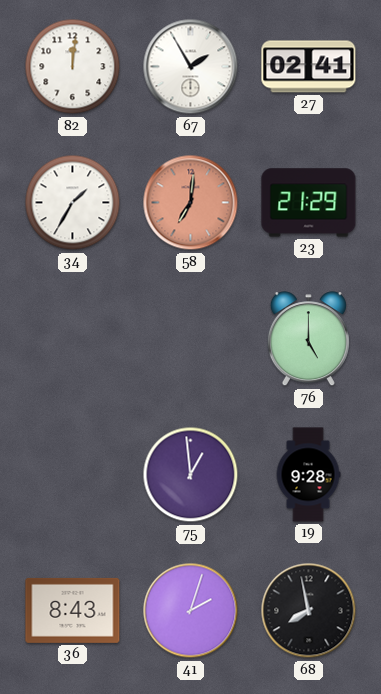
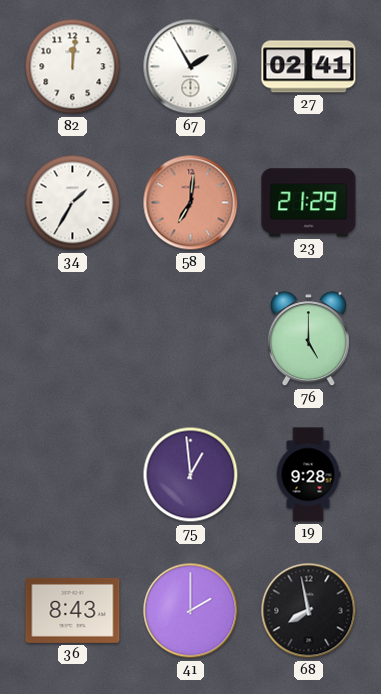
41: 2:03 -> 2:00 (191, 611)
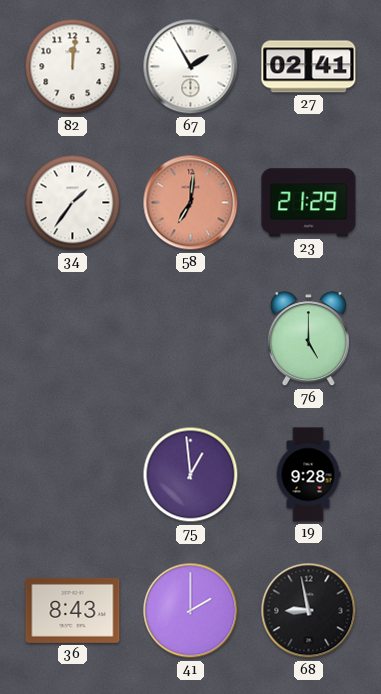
34: 1:35 -> 1:36 (73, 203)
68: 7:58 -> 8:58 (309, 611)
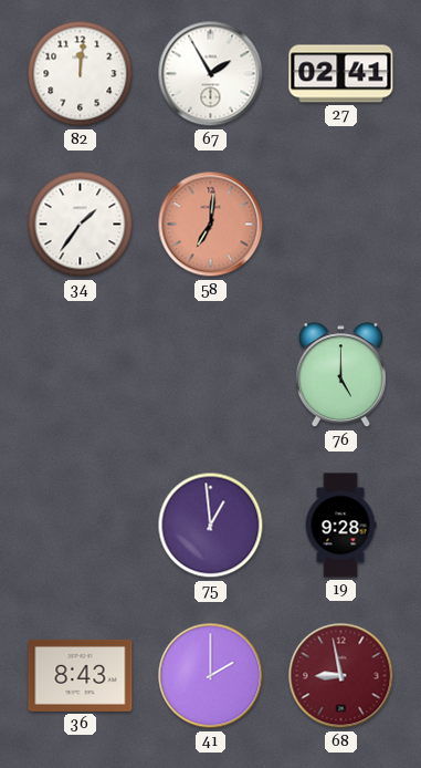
23: 21:29 -> none (309, 203)
68 dial: black -> burgundy (341, 676)
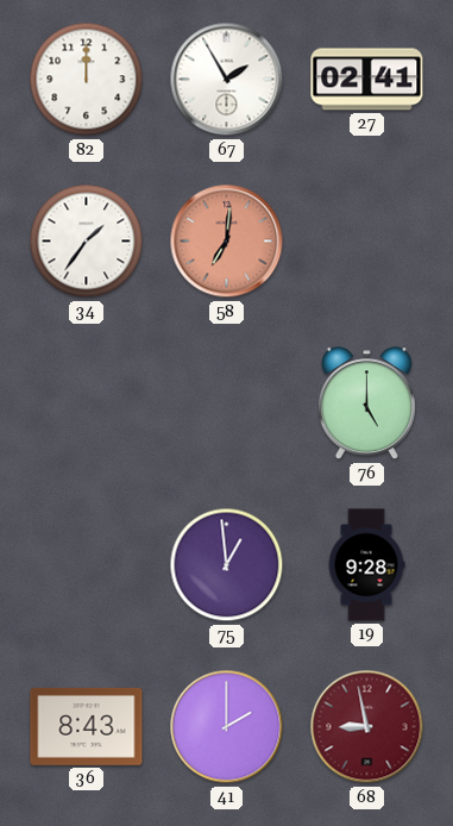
82: 12:01 -> 12:00 (87, 80)
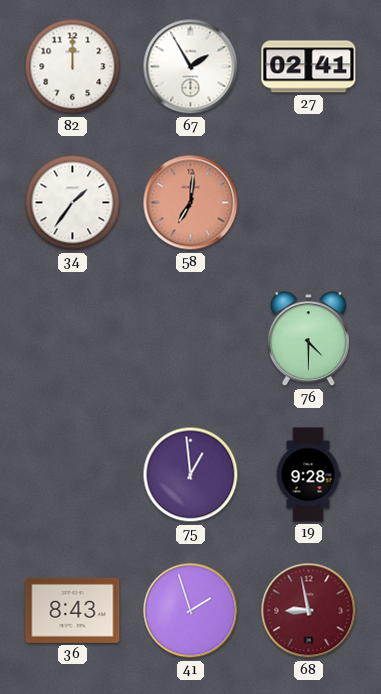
76: 5:00 -> 4:30 (308, 339)
41: 2:00 -> 1:57 (191, 611)
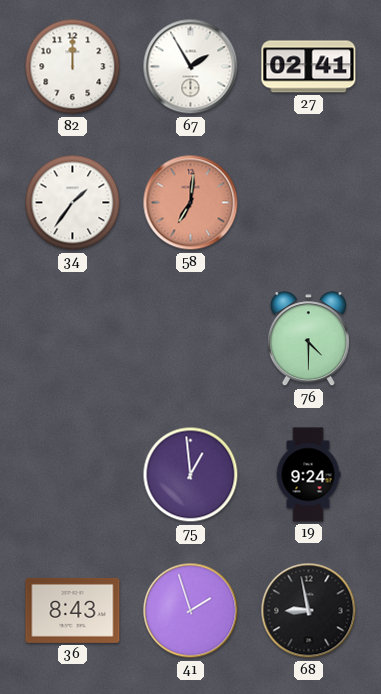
19: 9:28 -> 9:24 (308, 475)
68 dial: burgundy -> black (309, 611)
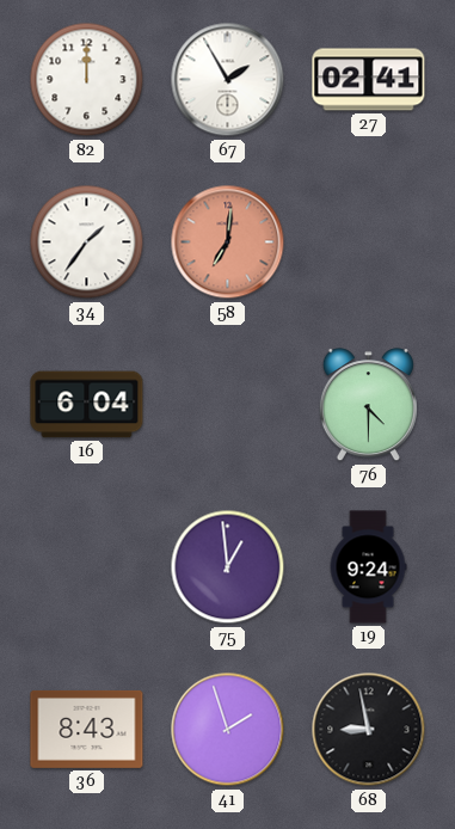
16: none -> 6:04 (87, 405)
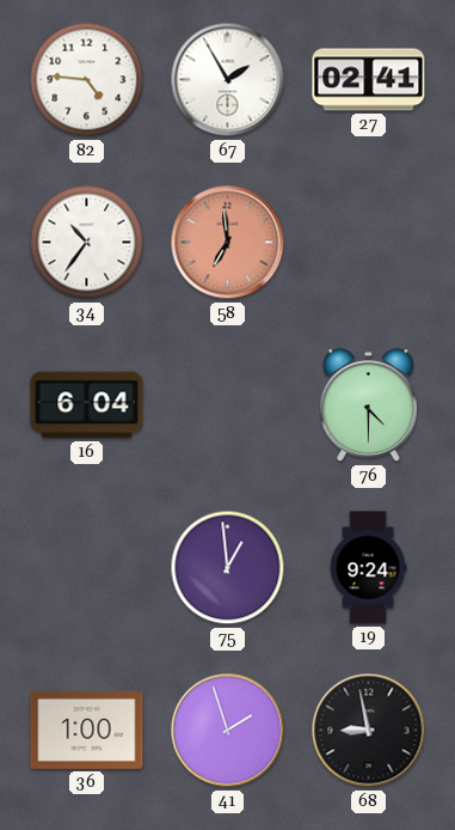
82: 12:00 -> 4:46 (87, 80)
34: 1:36 -> 10:36 (87, 243)
58: 7:01 -> 6:59 (228, 243)
36: 8:43 -> 1:00 (87, 730)
